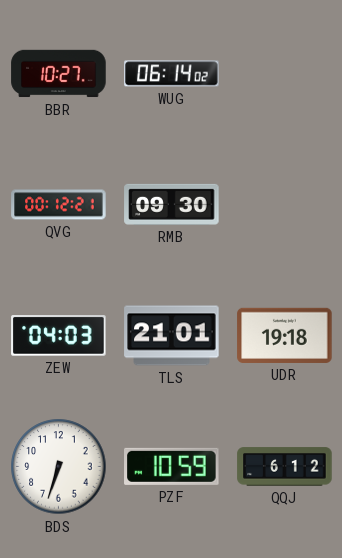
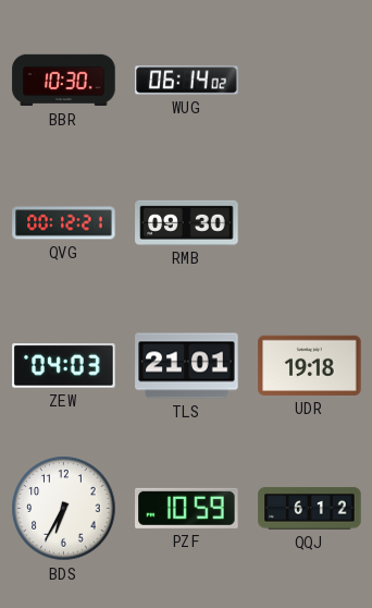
BBR: 10:27 -> 10:30 (64, 81)
BDS: 6:33 -> 6:35 (64, 509)
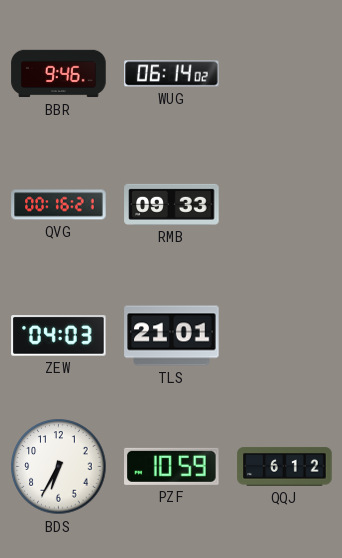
BBR: 10:30 -> 9:46 (59, 74)
QVG: 00:12 -> 00:16 (59, 205)
RMB: 09:30 -> 09:33 (172, 204)
UDR: 19:18 -> none (310, 365)
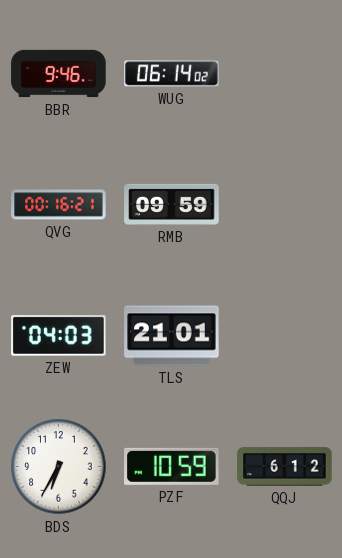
RMB: 09:33 -> 09:59 (172, 204)
